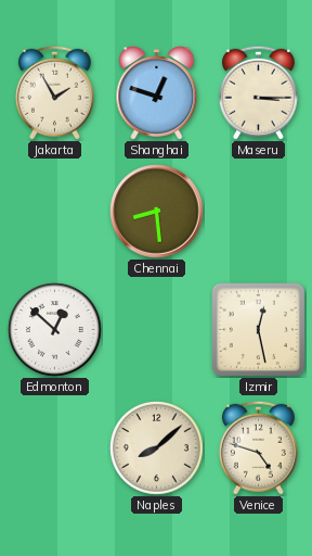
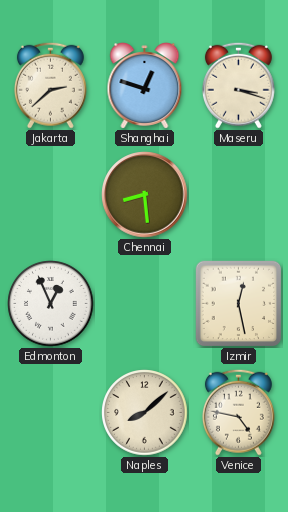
Jakarta: 1:55 -> 2:38 (50, 85)
Maseru: 3:15 -> 3:18 (238, 85)
Edmonton: 12:52 -> 12:56 (51, 304)
Venice: 4:48 -> 4:47 (238, 412)
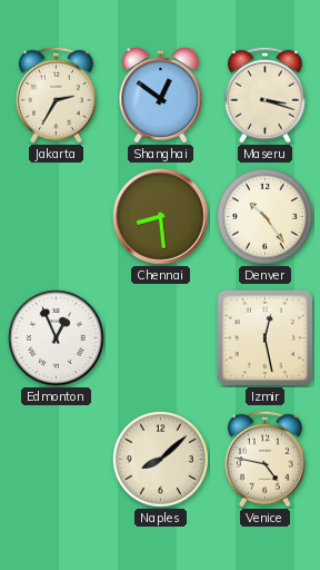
Jakarta: 2:38 -> 2:35 (56, 95)
Shanghai: 12:48 -> 12:51 (161, 96)
Denver: none -> 10:24 (266, 217)
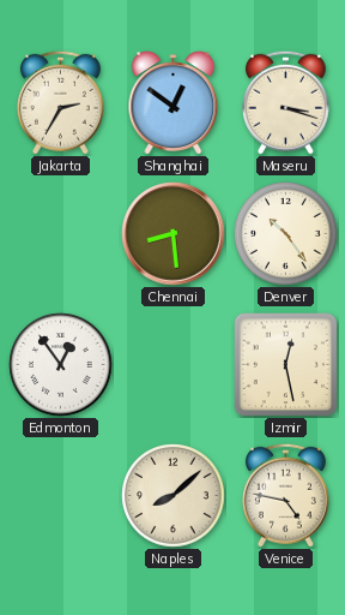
Edmonton: 12:56 -> 12:54 (61, 365)
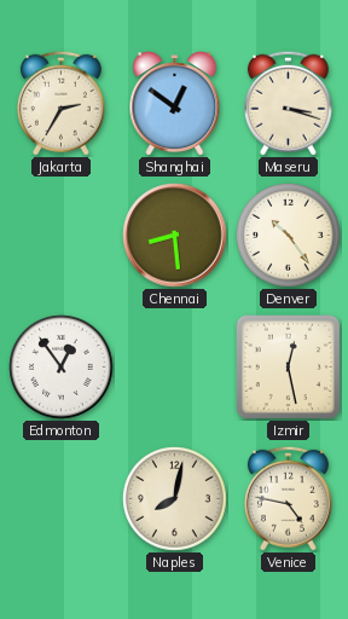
Naples: 8:08 -> 8:02 (175, 499)
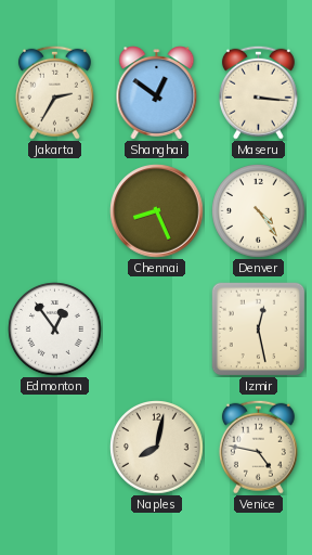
Maseru: 3:18 -> 3:16 (258, 92)
Chennai: 8:29 -> 8:26 (157, 211)
Denver: 10:24 -> 4:24 (259, 211)
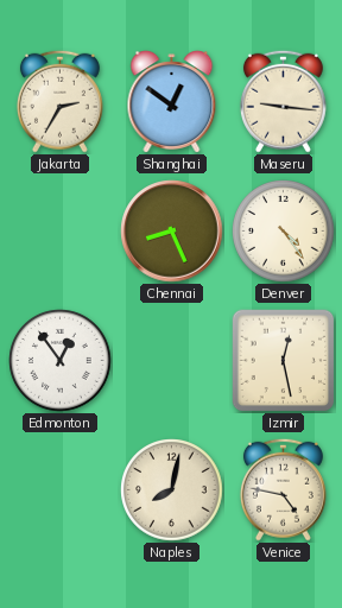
Maseru: 3:16 -> 9:16 (283, 101)
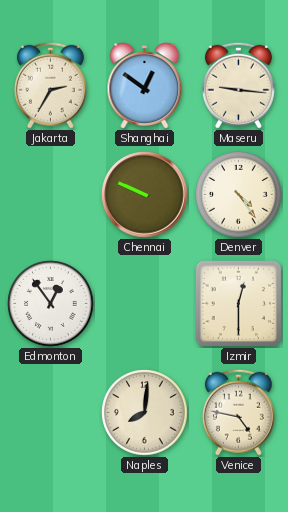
Chennai: 8:26 -> 9:49 (145, 195)
Izmir: 12:28 -> 12:30 (238, 303)
Naples: 8:02 -> 8:01 (145, 413)
